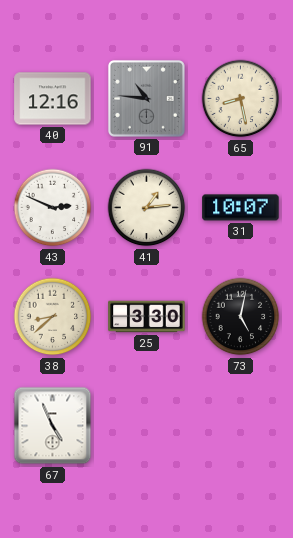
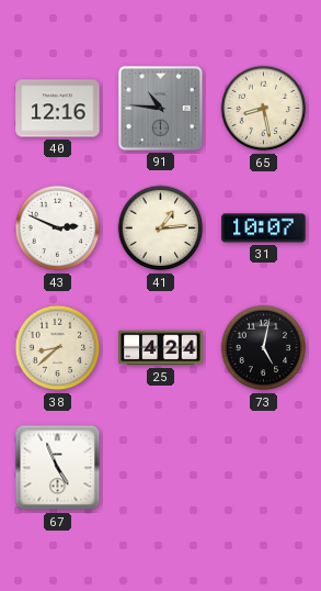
25: 3:30 -> 4:24 (161, 348)
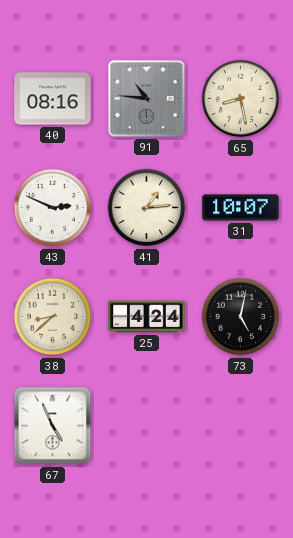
40: 12:16 -> 08:16 (53, 99)
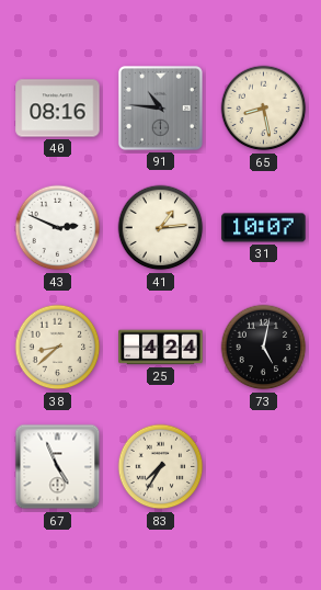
83: none -> 7:35 (161, 467)
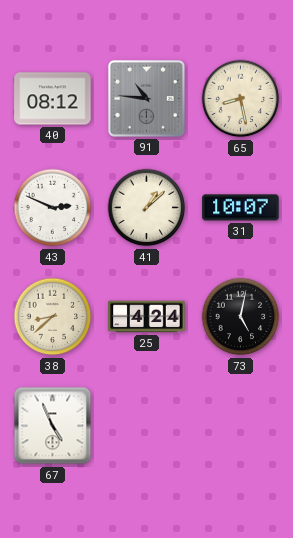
40: 08:16 -> 08:12 (53, 99)
41: 1:14 -> 1:08 (147, 208)
83: 7:35 -> none (161, 467)
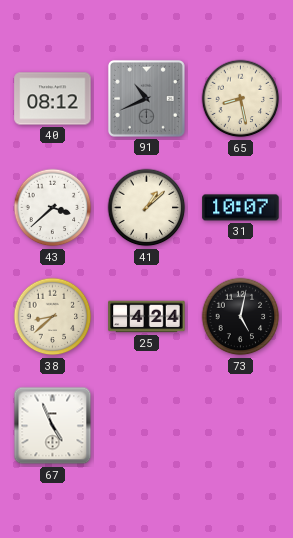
91: 10:46 -> 10:41 (146, 98)
43: 2:49 -> 3:38 (53, 208)
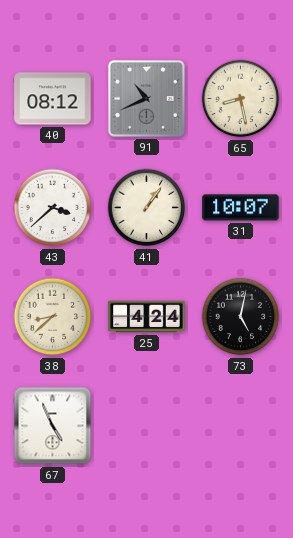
41: 1:08 -> 1:06 (147, 208)
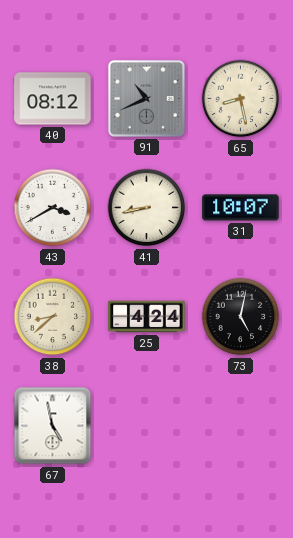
43: 3:38 -> 3:40 (53, 208)
41: 1:06 -> 8:43 (147, 208)
67: 4:56 -> 4:58 (53, 426)
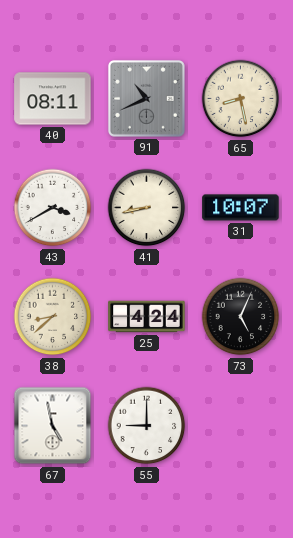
40: 08:12 -> 08:11 (53, 99)
73: 5:02 -> 5:04 (241, 317)
55: none -> 9:00 (147, 426)
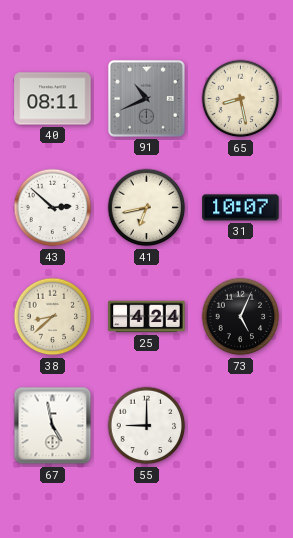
43: 3:40 -> 2:52 (53, 208)
41: 8:43 -> 6:43 (147, 208)
